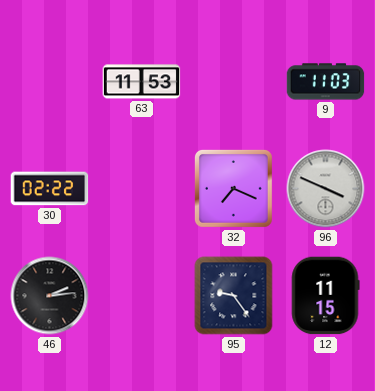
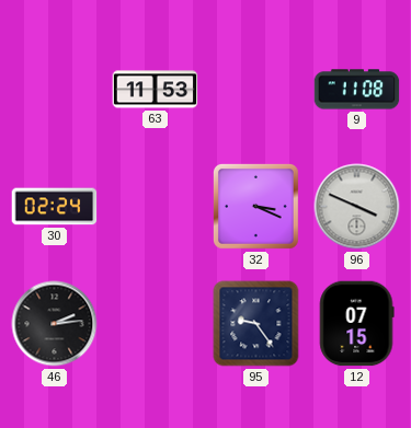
9: 11:03 -> 11:08 (357, 90)
30: 02:22 -> 02:24 (55, 207)
32: 7:19 -> 3:19 (255, 206)
12: 11:15 -> 07:15 (356, 324)
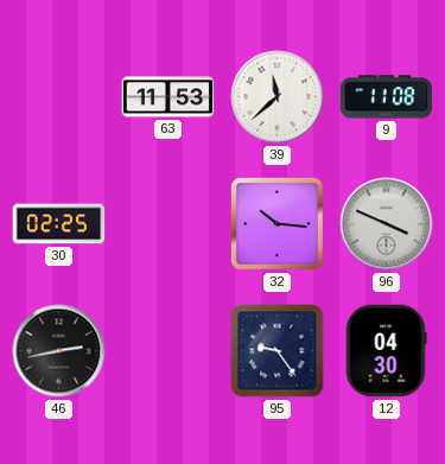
39: none -> 11:38 (278, 97)
30: 02:24 -> 02:25 (59, 224)
32: 3:19 -> 10:16 (276, 223)
46: 2:14 -> 2:43 (59, 351)
12: 07:15 -> 04:30 (386, 351)
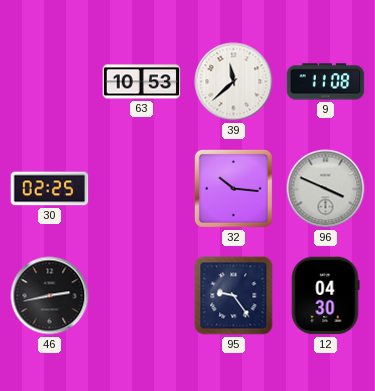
63: 11:53 -> 10:53 (142, 82)
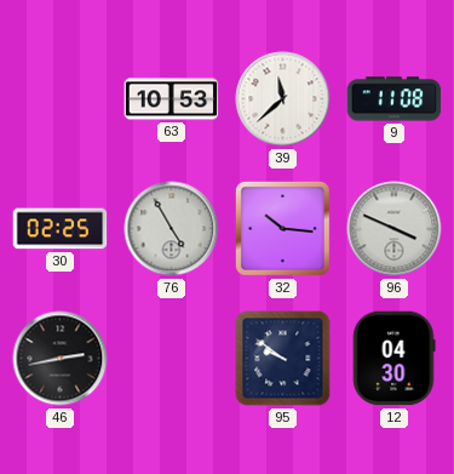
76: none -> 4:55 (172, 229)
95: 9:24 -> 9:51 (283, 359)
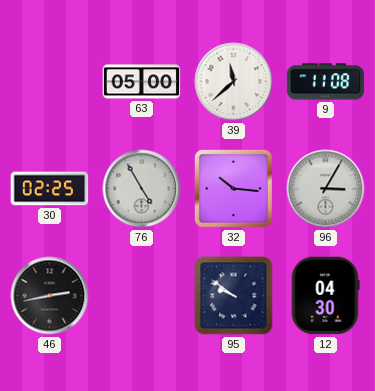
63: 10:53 -> 05:00 (142, 82)
96: 3:49 -> 3:05 (326, 189)
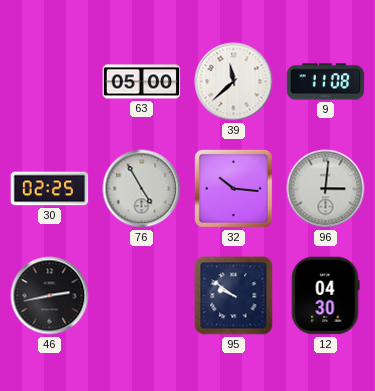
96: 3:05 -> 3:01 (326, 189)
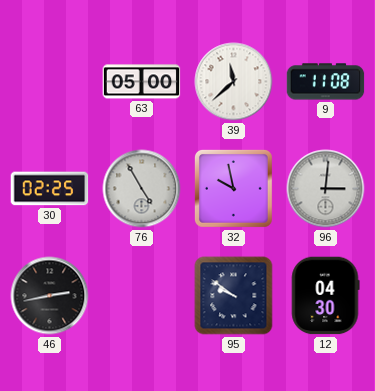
32: 10:16 -> 9:58 (233, 188)
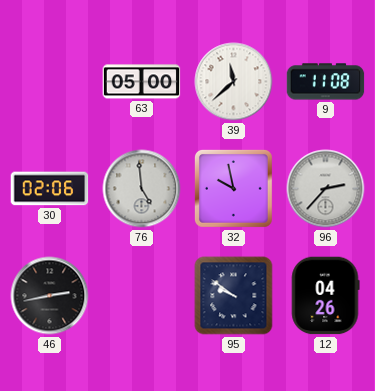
30: 02:25 -> 02:06 (50, 189)
76: 4:55 -> 4:59 (142, 189)
96: 3:01 -> 2:37 (326, 189)
12: 04:30 -> 04:26 (325, 296)
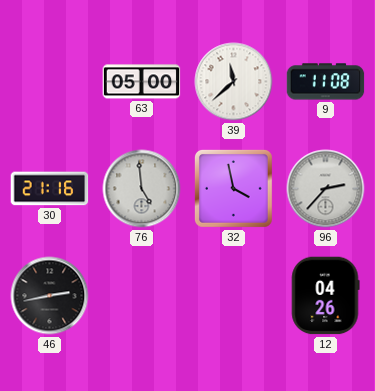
30: 02:06 -> 21:16 (50, 189)
32: 9:58 -> 3:58 (233, 188)
95: 9:51 -> none (234, 296)
